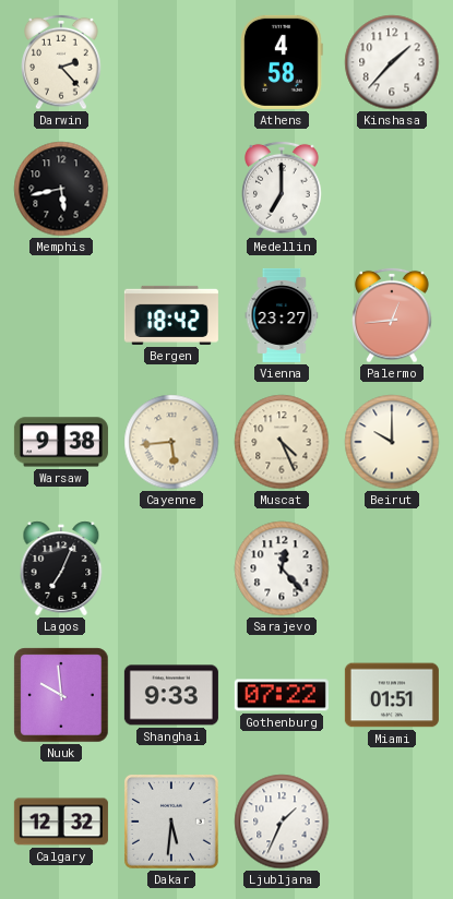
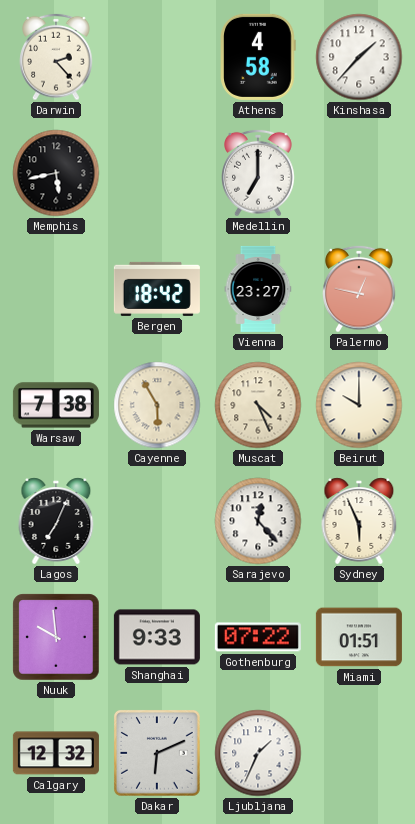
Palermo: 12:44 -> 12:47 (359, 289)
Warsaw: 9:38 -> 7:38 (56, 405)
Cayenne: 5:44 -> 5:55 (157, 405)
Sydney: none -> 5:56 (359, 521)
Dakar: 5:31 -> 6:11 (157, 753)
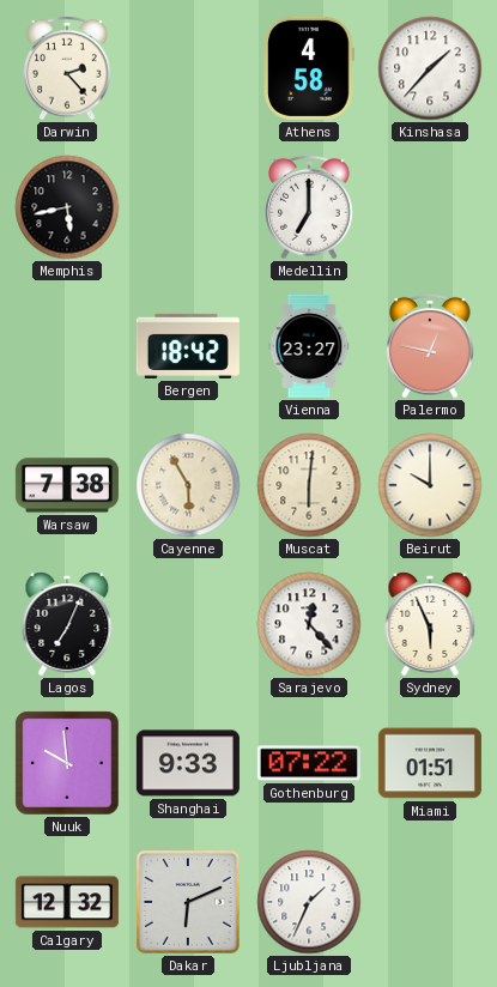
Muscat: 4:26 -> 6:01 (309, 485)
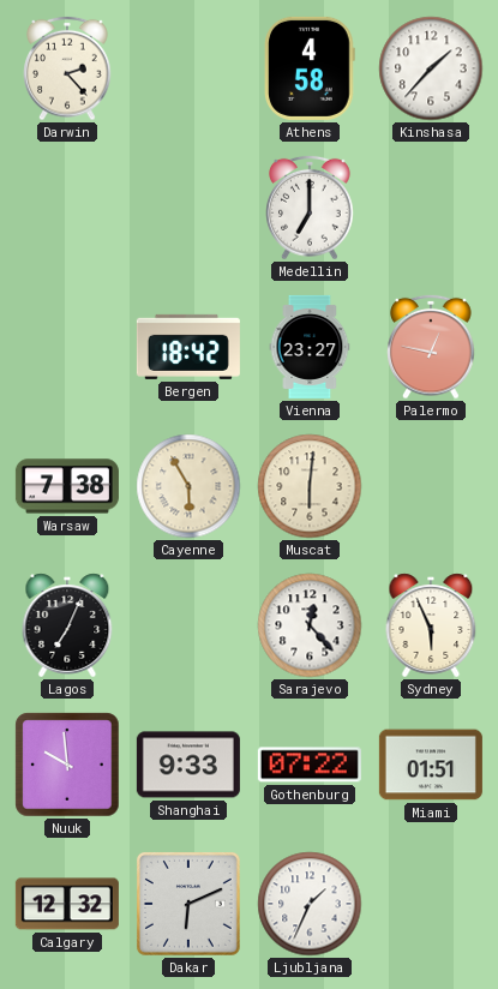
Memphis: 5:43 -> none (67, 207)
Beirut: 10:00 -> none (430, 485)
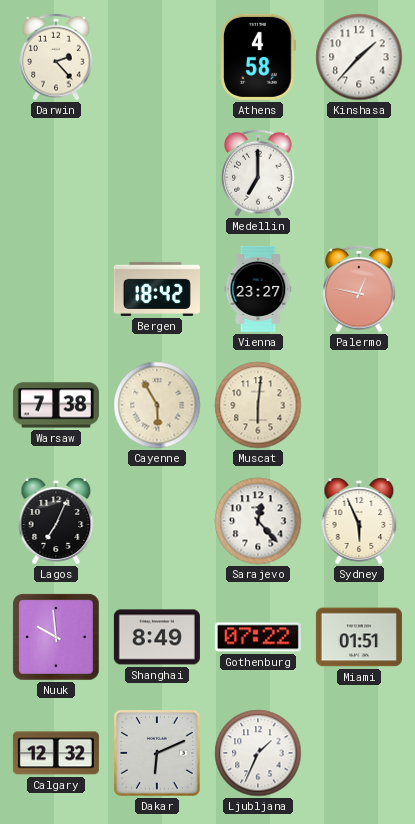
Shanghai: 9:33 -> 8:49 (157, 637)
